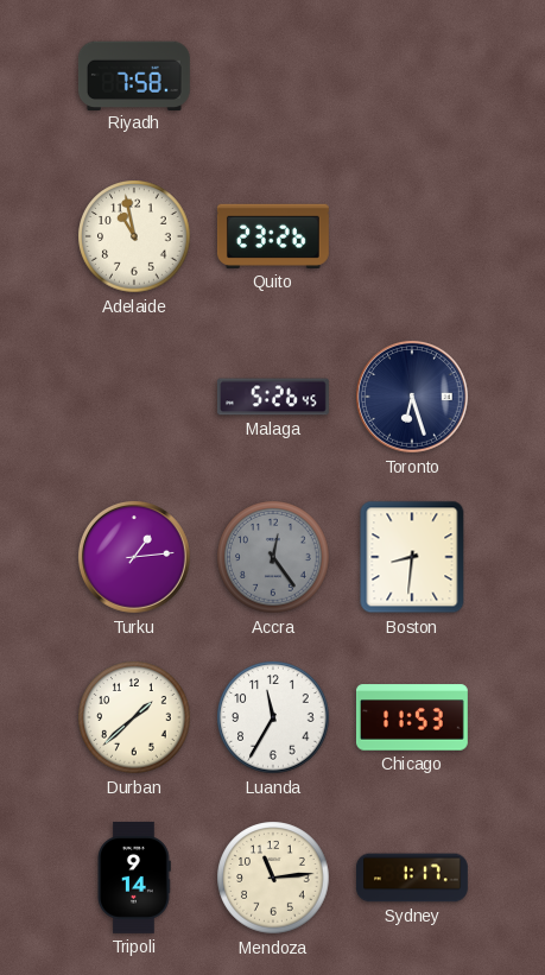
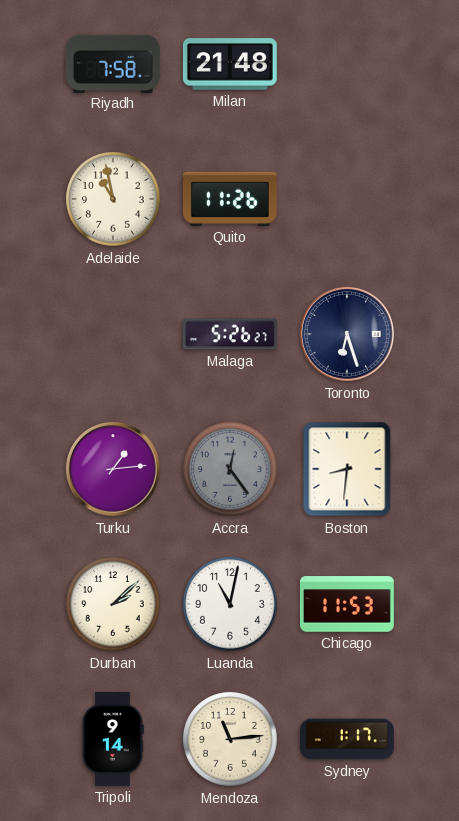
Milan: none -> 21:48 (230, 64)
Quito: 23:26 -> 11:26 (230, 199)
Malaga: 5:26:45 -> 5:26:27 (230, 334)
Durban: 1:38 -> 2:08 (113, 604)
Luanda: 11:35 -> 11:02 (230, 604)
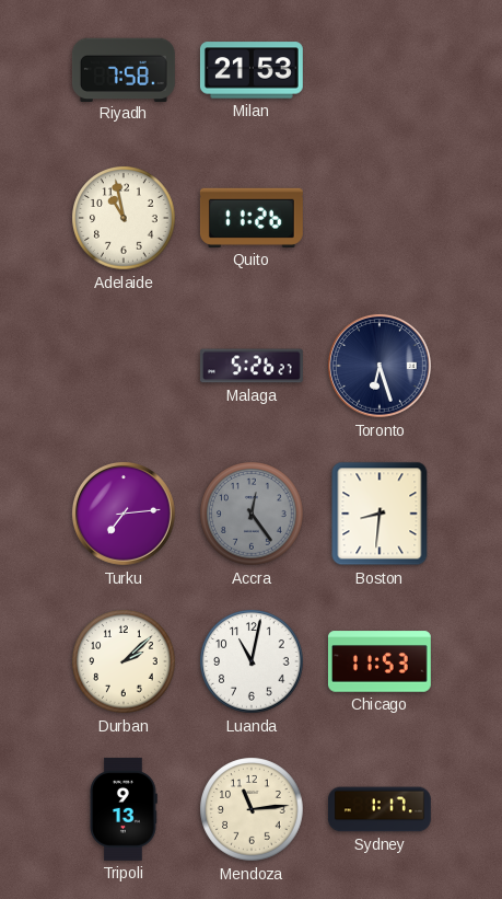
Milan: 21:48 -> 21:53 (252, 70)
Turku: 1:14 -> 7:14 (124, 514)
Tripoli: 9:14 -> 9:13 (124, 809)
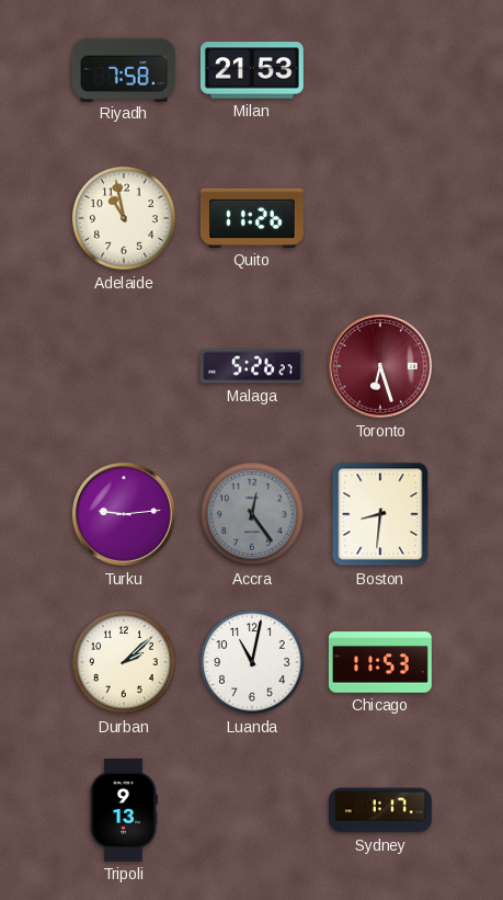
Toronto dial: navy -> burgundy (380, 366)
Turku: 7:14 -> 9:14 (124, 514)
Mendoza: 11:14 -> none (252, 809)
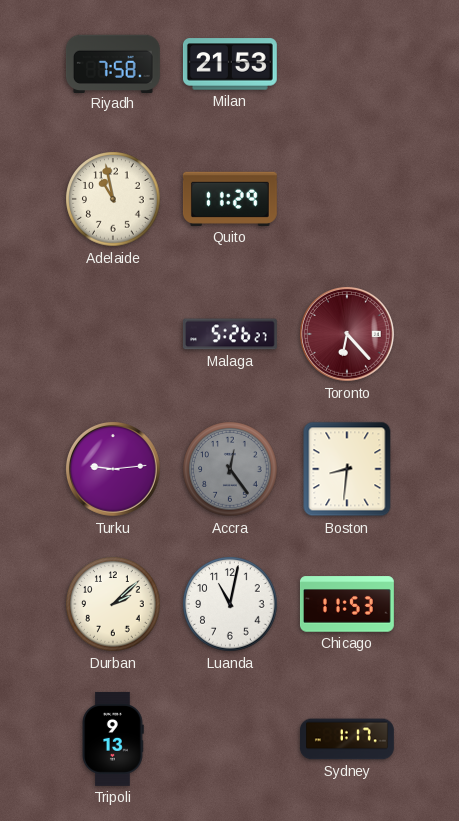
Quito: 11:26 -> 11:29 (230, 199)
Toronto: 6:27 -> 6:23 (347, 334)
